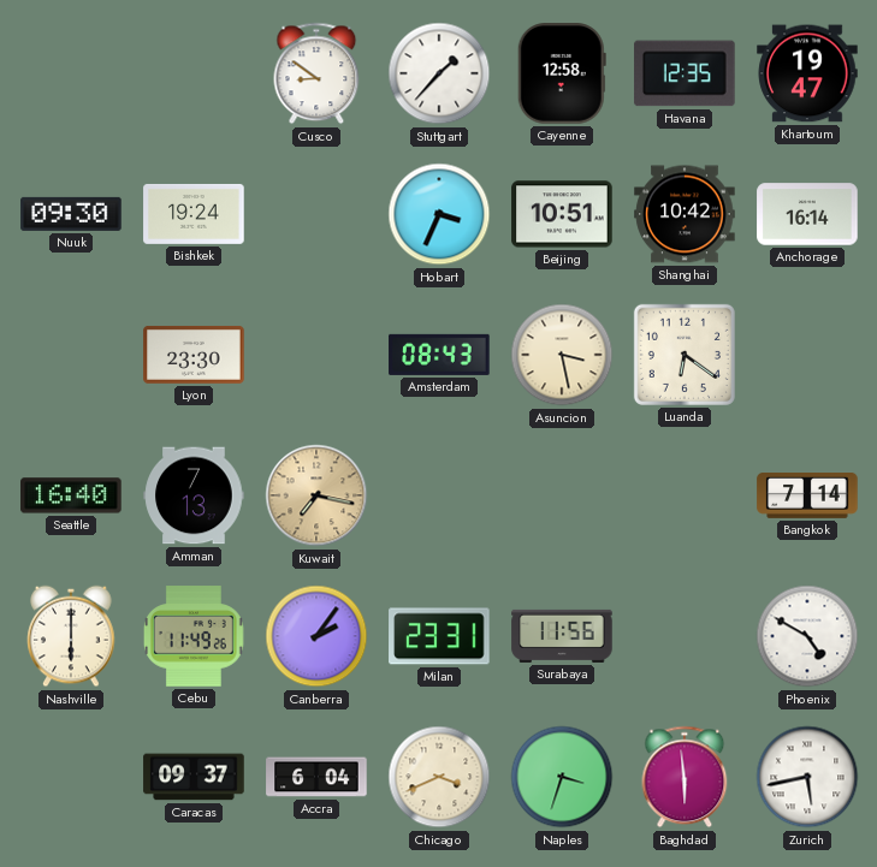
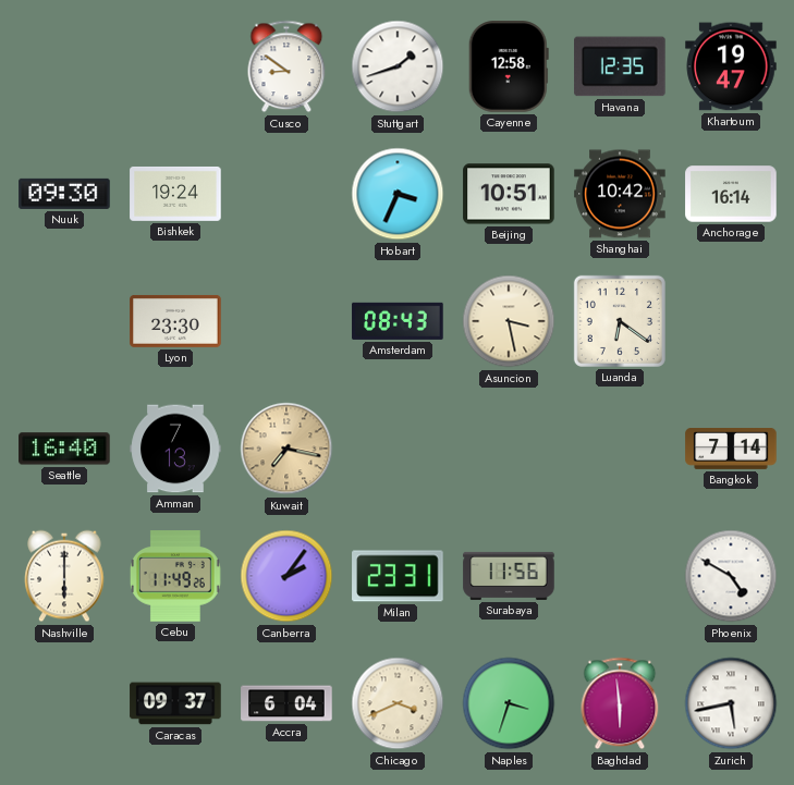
Stuttgart: 1:37 -> 1:42 (398, 66)
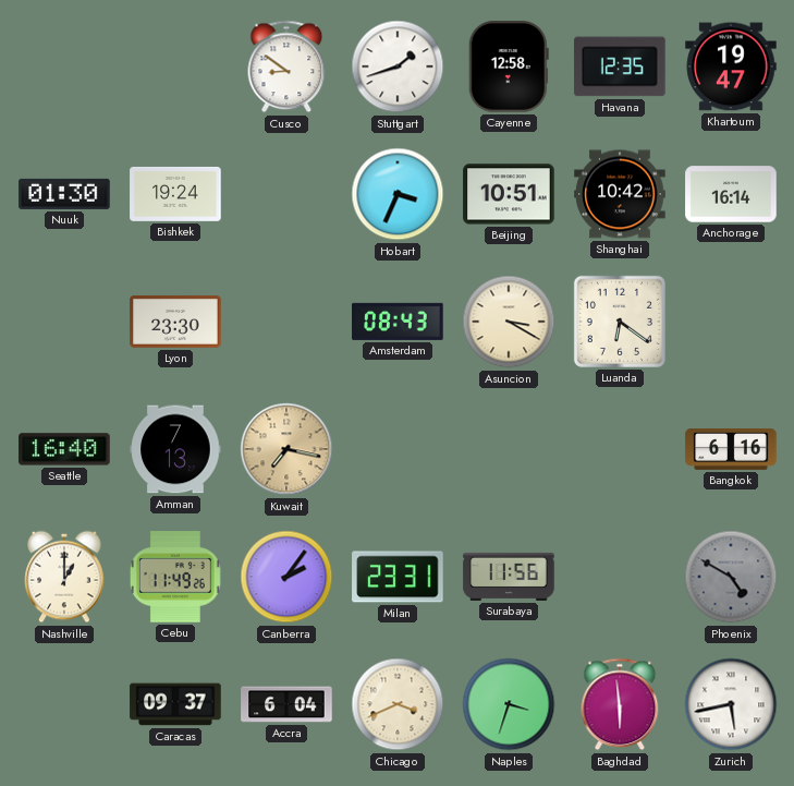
Nuuk: 09:30 -> 01:30 (64, 194)
Asuncion: 3:28 -> 3:20 (509, 322)
Bangkok: 7:14 -> 6:16 (731, 450)
Nashville: 6:00 -> 1:00 (64, 577)
Phoenix dial: white -> grey (731, 577)
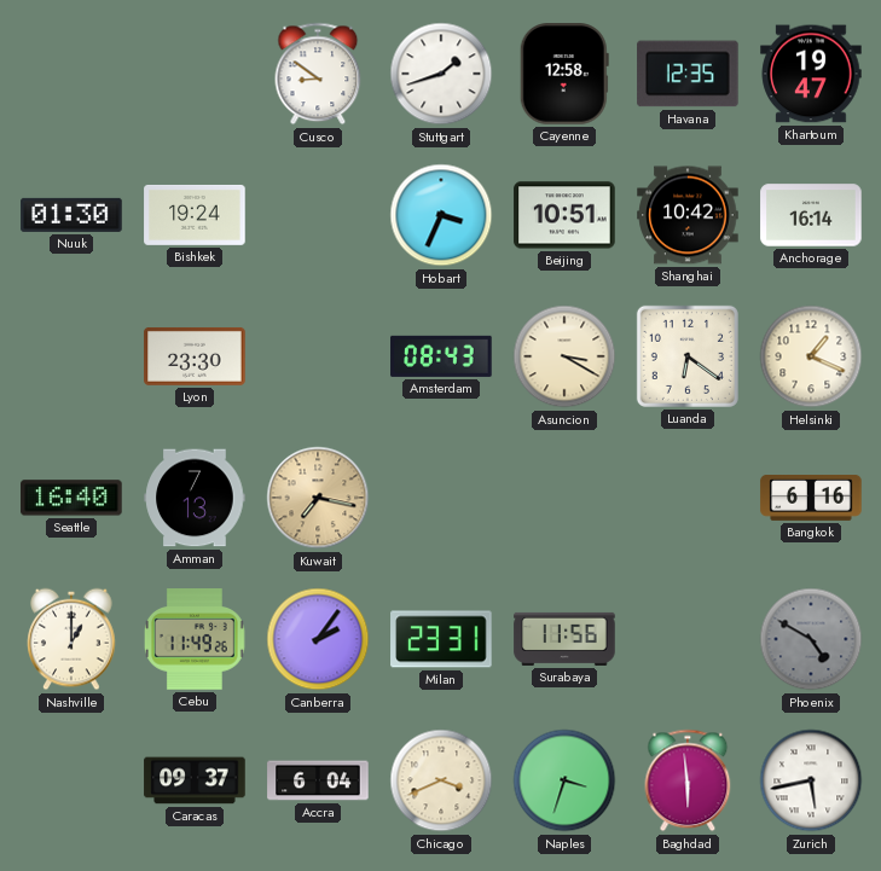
Helsinki: none -> 1:19 (811, 356)
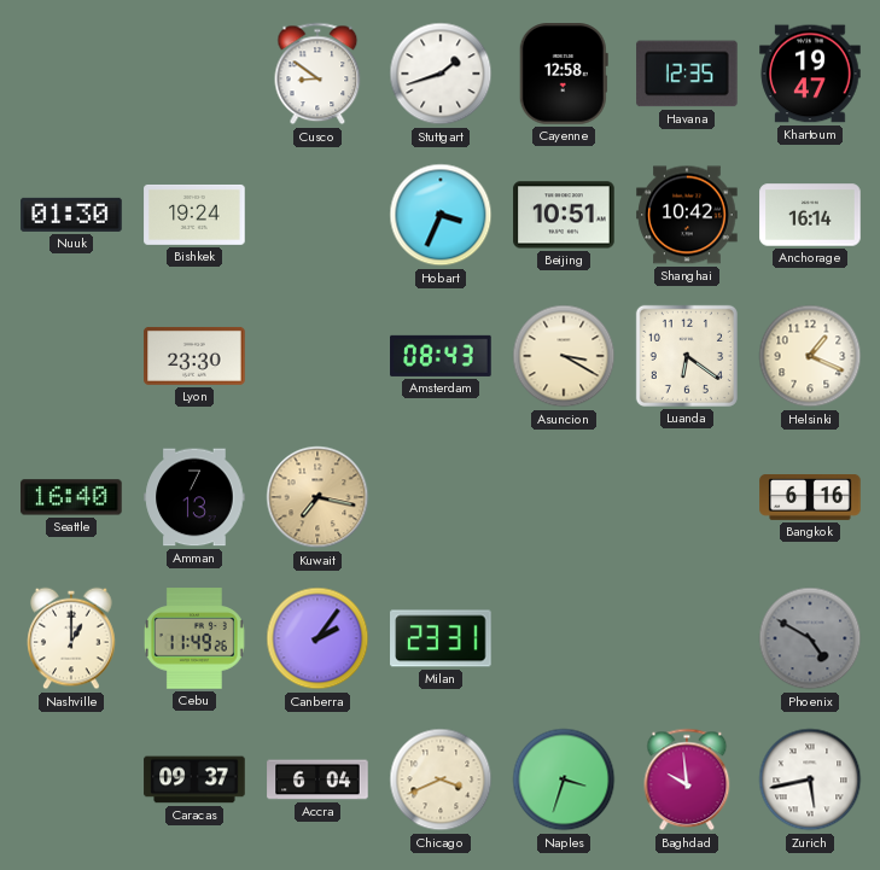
Surabaya: 11:56 -> none (564, 639)
Baghdad: 5:59 -> 9:59 (687, 780)
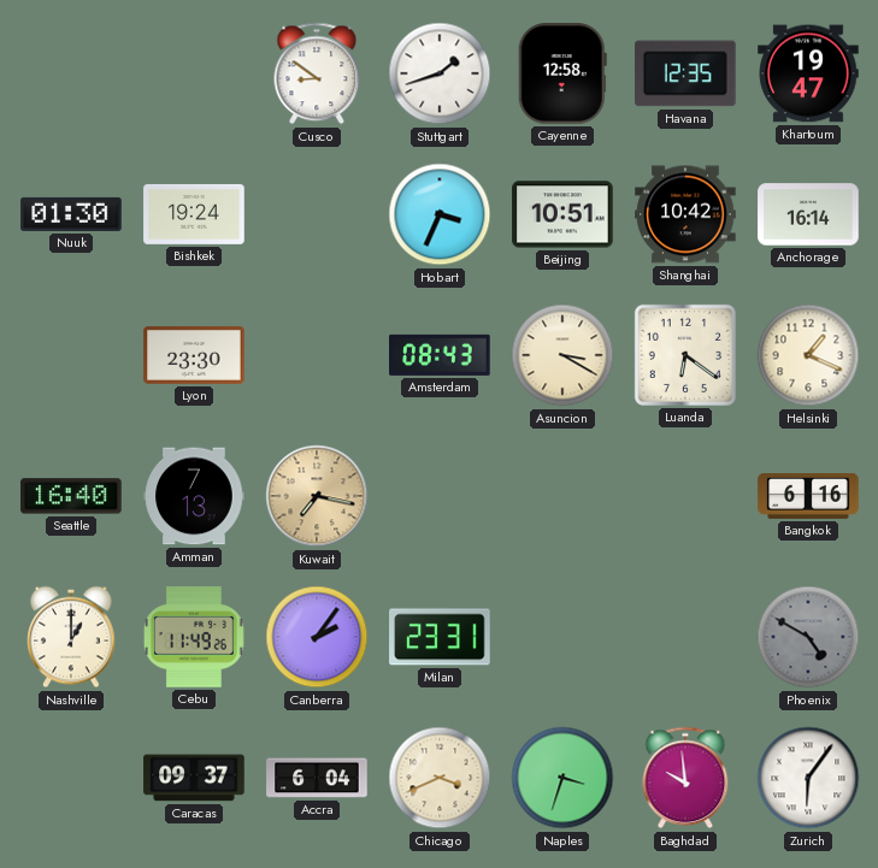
Zurich: 5:43 -> 6:06 (808, 778)
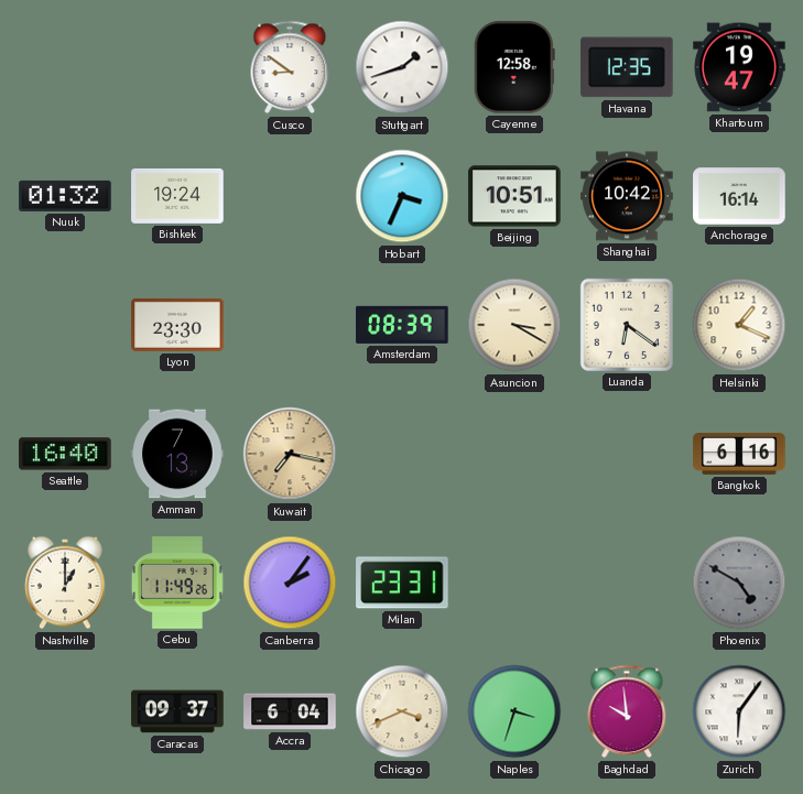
Nuuk: 01:30 -> 01:32 (65, 196)
Amsterdam: 08:43 -> 08:39 (402, 325)
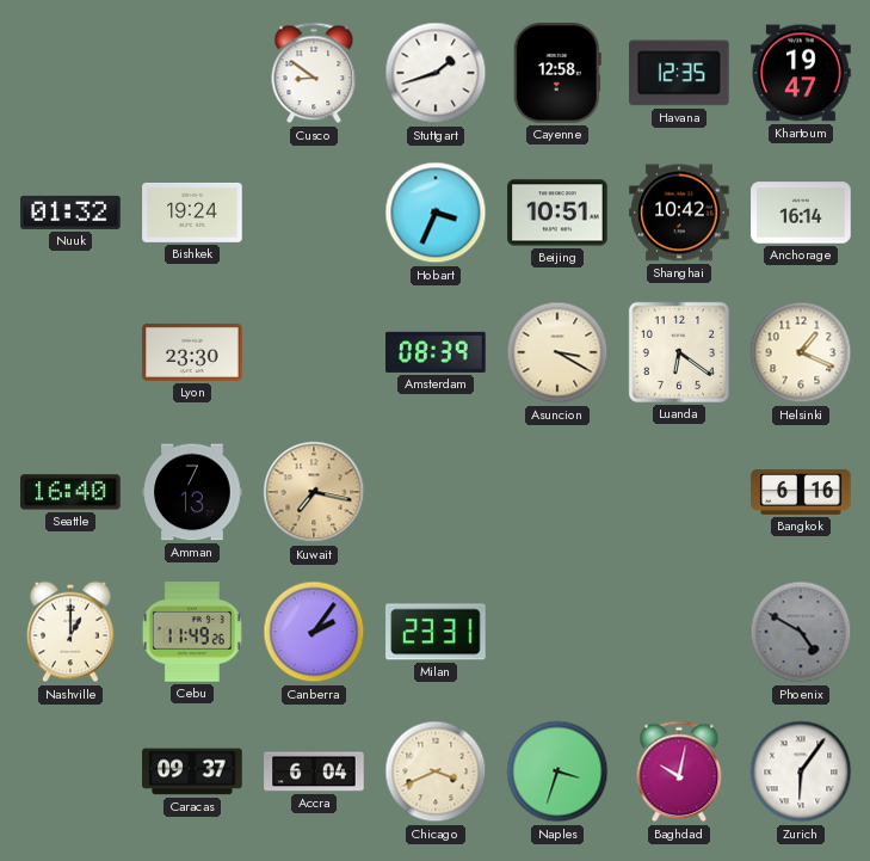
Baghdad: 9:59 -> 10:02 (679, 771)
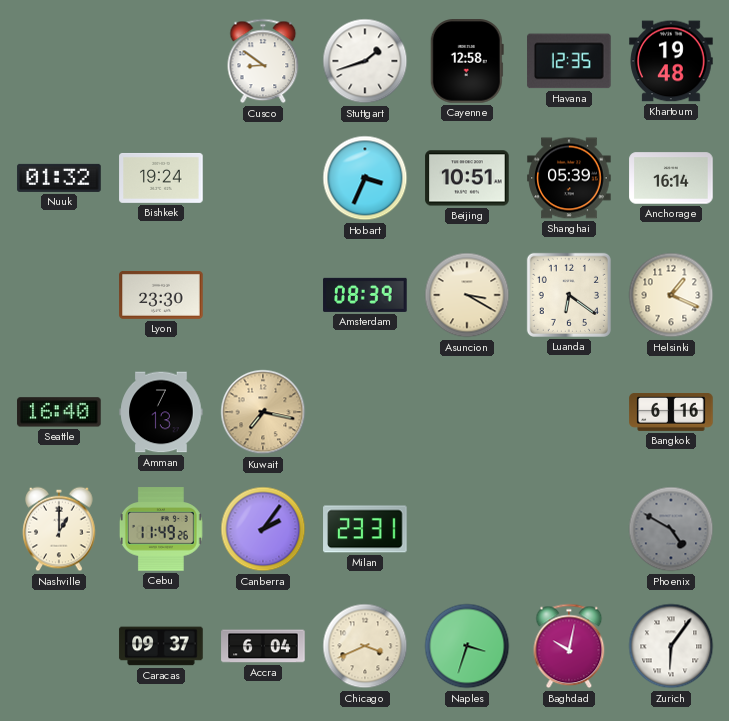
Khartoum: 19:47 -> 19:48 (671, 61)
Shanghai: 10:42 -> 05:39 (569, 178)
